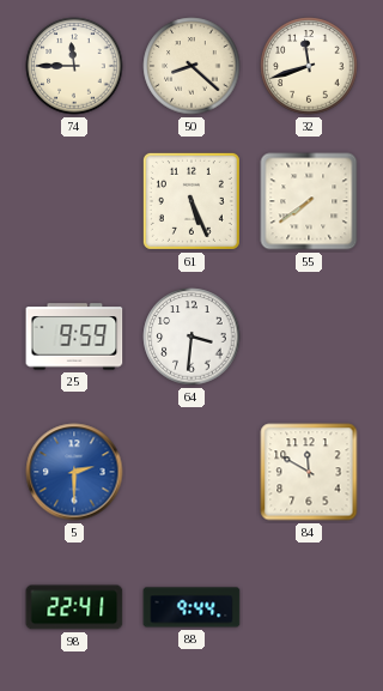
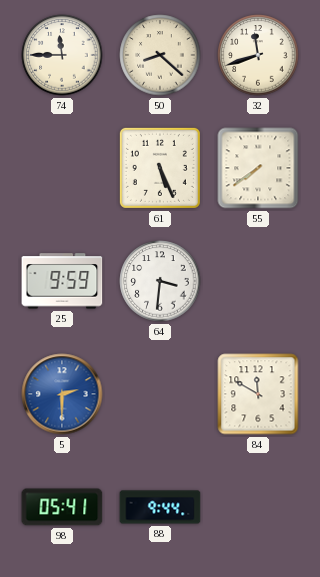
98: 22:41 -> 05:41 (62, 507)
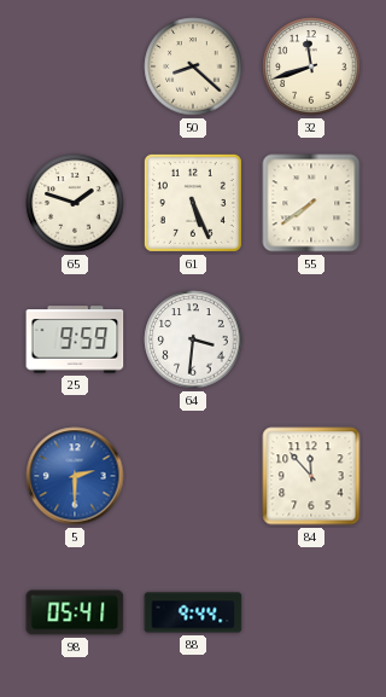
74: 11:45 -> none (62, 55)
65: none -> 1:48 (75, 203)
84: 11:50 -> 11:53 (311, 476)
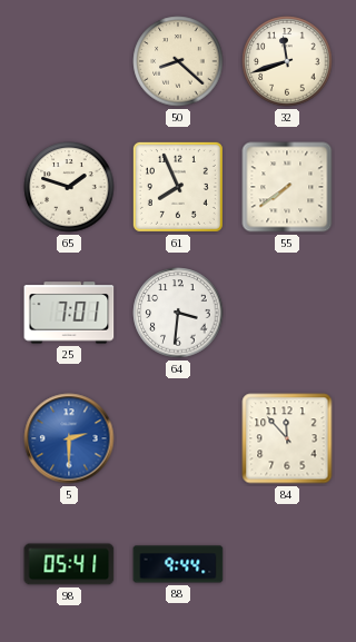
61: 5:26 -> 7:56 (178, 187)
25: 9:59 -> 7:01 (69, 313)
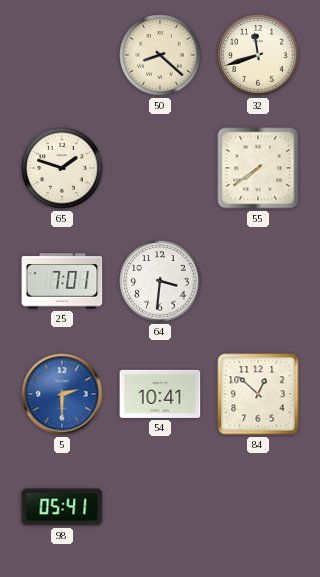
61: 7:56 -> none (178, 187)
54: none -> 10:41 (160, 394)
84: 11:53 -> 12:52 (258, 394)
88: 9:44 -> none (178, 564)
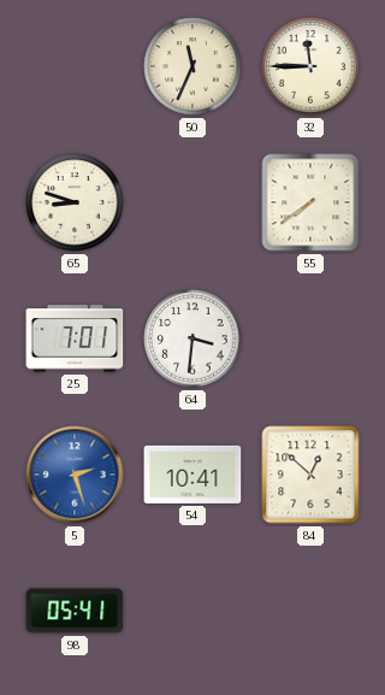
50: 8:22 -> 11:34 (192, 66)
32: 11:42 -> 11:45 (310, 66)
65: 1:48 -> 8:48 (75, 202)
5: 2:30 -> 2:27 (75, 475)
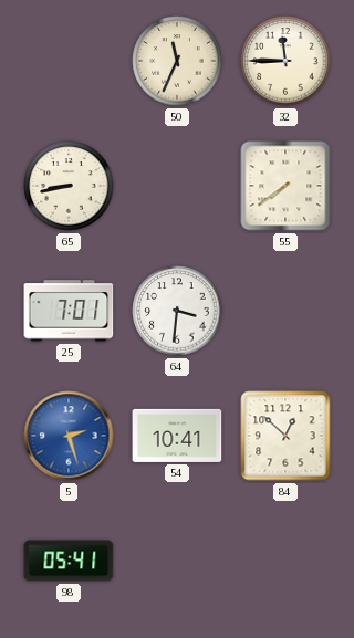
65: 8:48 -> 8:43 (69, 186)
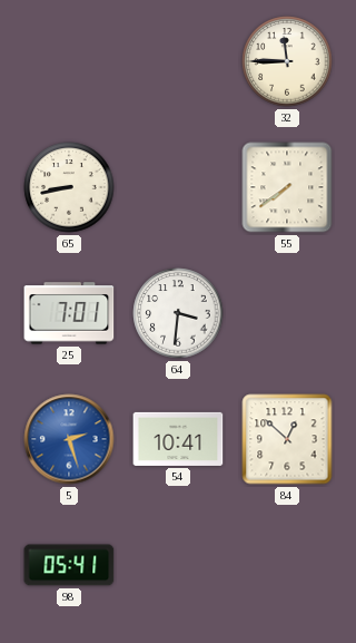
50: 11:34 -> none (177, 61)
